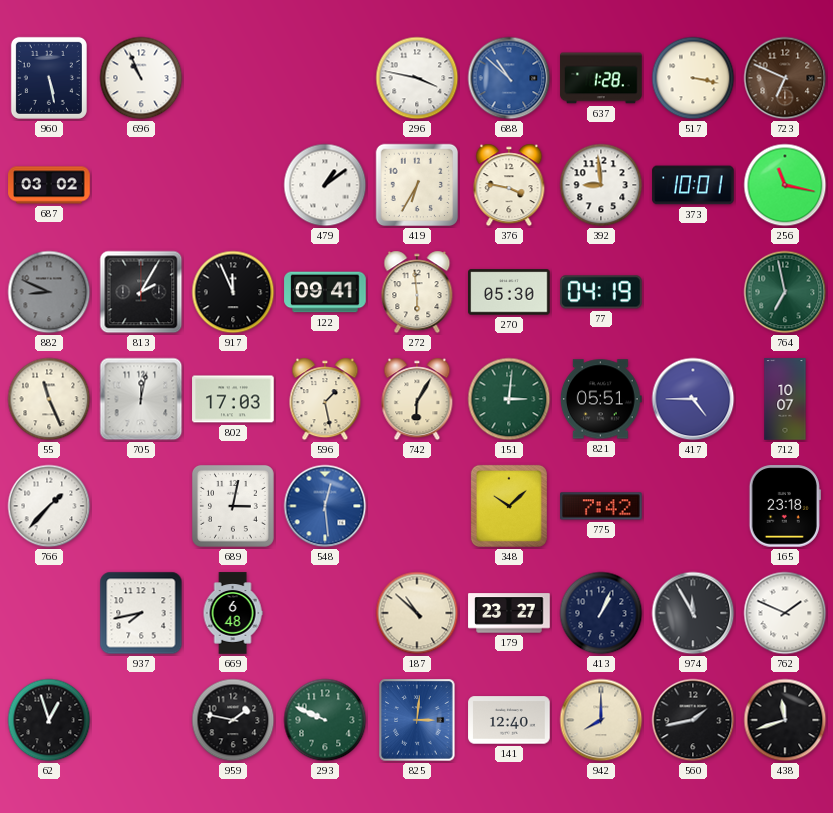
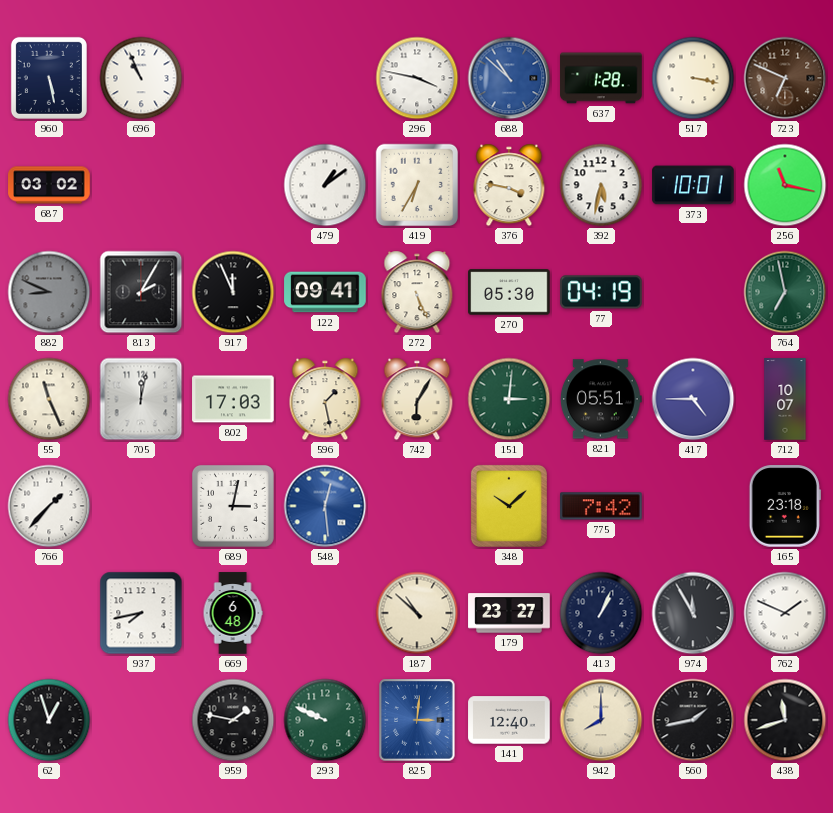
392: 8:59 -> 5:32 (601, 185)
272: 5:59 -> 5:26 (417, 292)
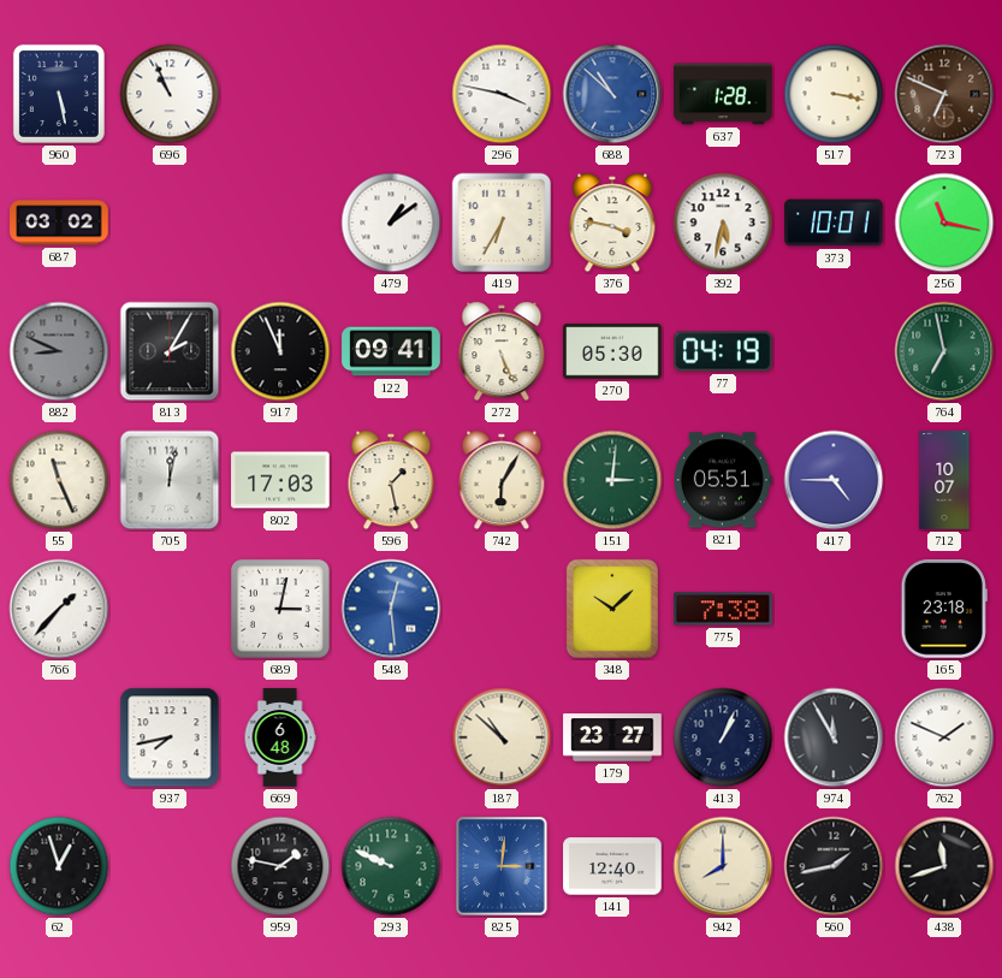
775: 7:42 -> 7:38 (723, 609)
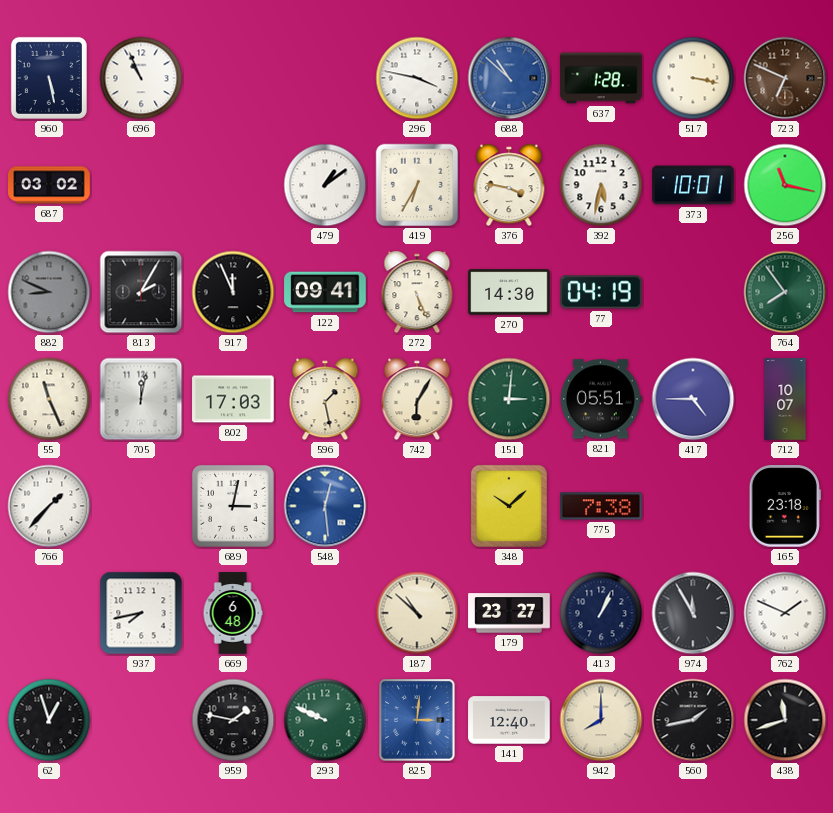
270: 05:30 -> 14:30 (509, 292)
764: 6:58 -> 7:54 (785, 292)
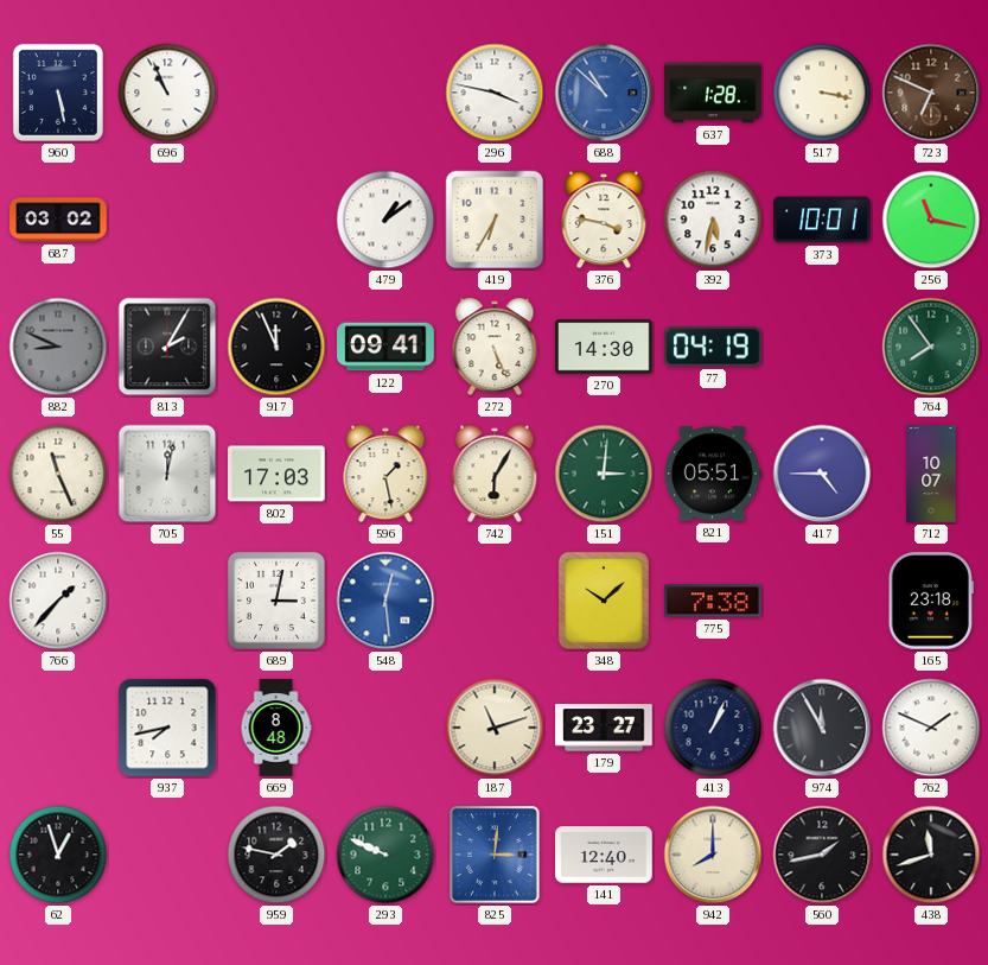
669: 6:48 -> 8:48 (276, 728)
187: 10:52 -> 11:12 (495, 728)
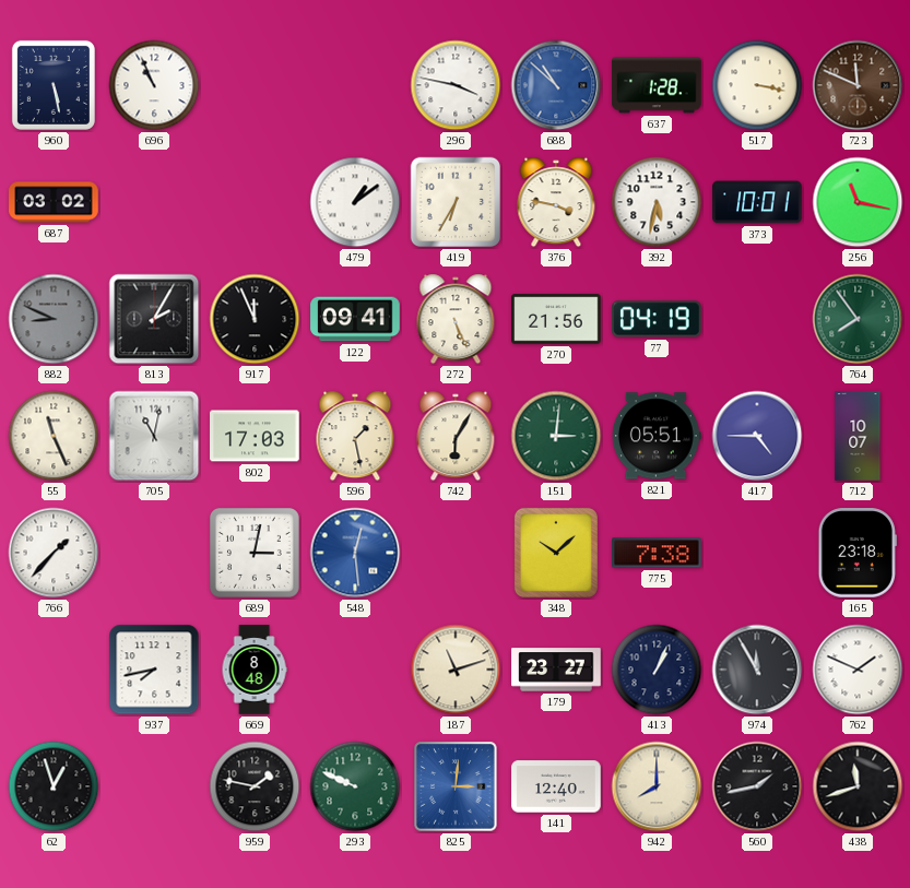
723: 6:49 -> 11:49 (858, 85)
270: 14:30 -> 21:56 (556, 319)
705: 12:02 -> 11:02 (154, 436)
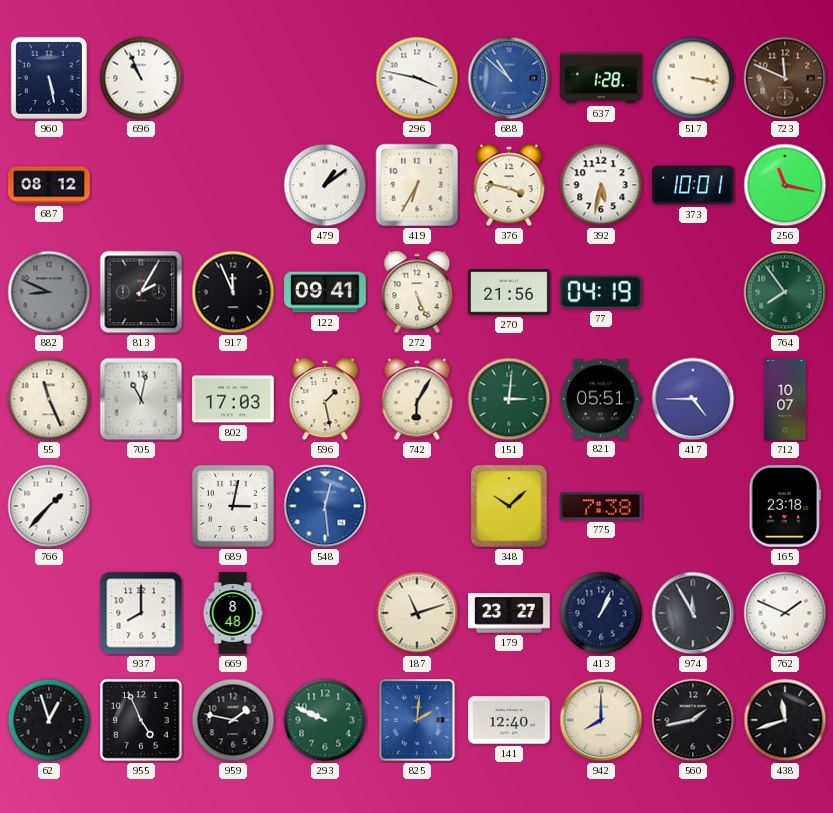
687: 03:02 -> 08:12 (49, 185)
937: 7:43 -> 8:00 (141, 613)
955: none -> 4:56 (141, 720)
825: 3:01 -> 2:01 (417, 720)
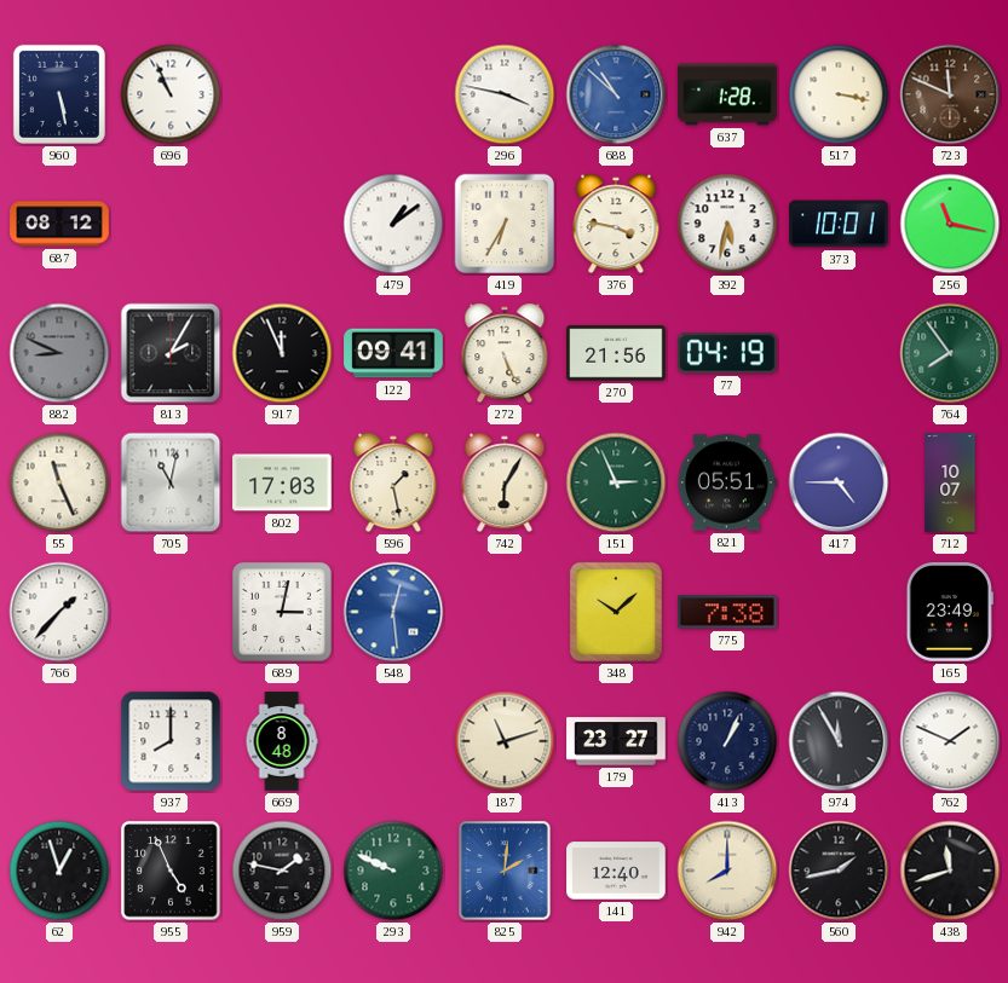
151: 3:01 -> 2:56 (616, 482)
165: 23:18 -> 23:49 (950, 612)
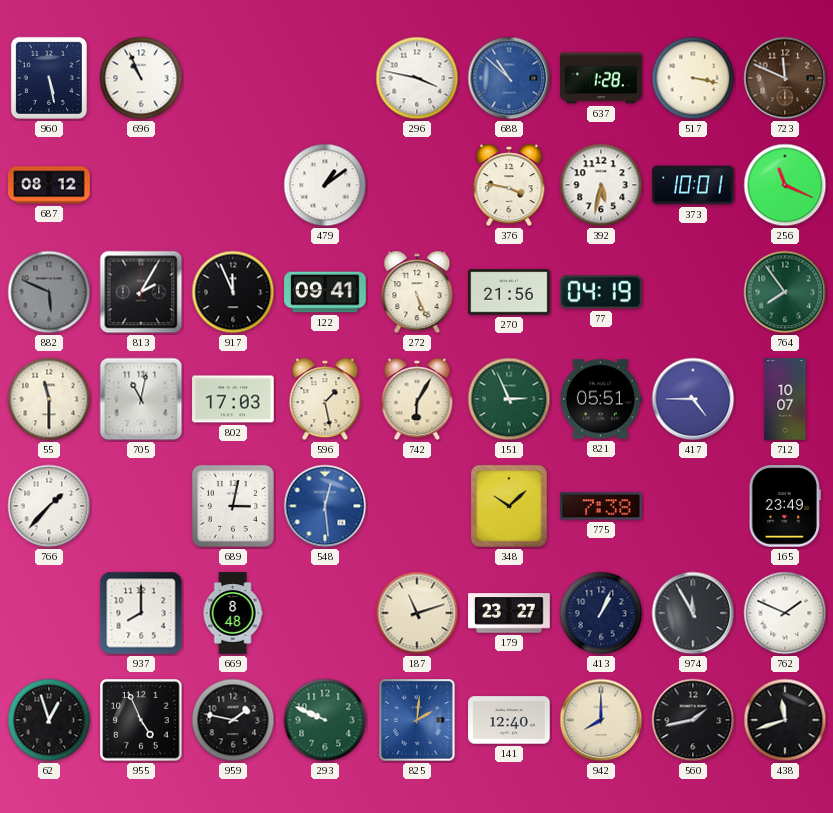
419: 6:35 -> none (505, 224)
256: 11:17 -> 11:19 (785, 185)
882: 8:49 -> 5:49 (49, 292)
55: 11:26 -> 11:30 (49, 399)
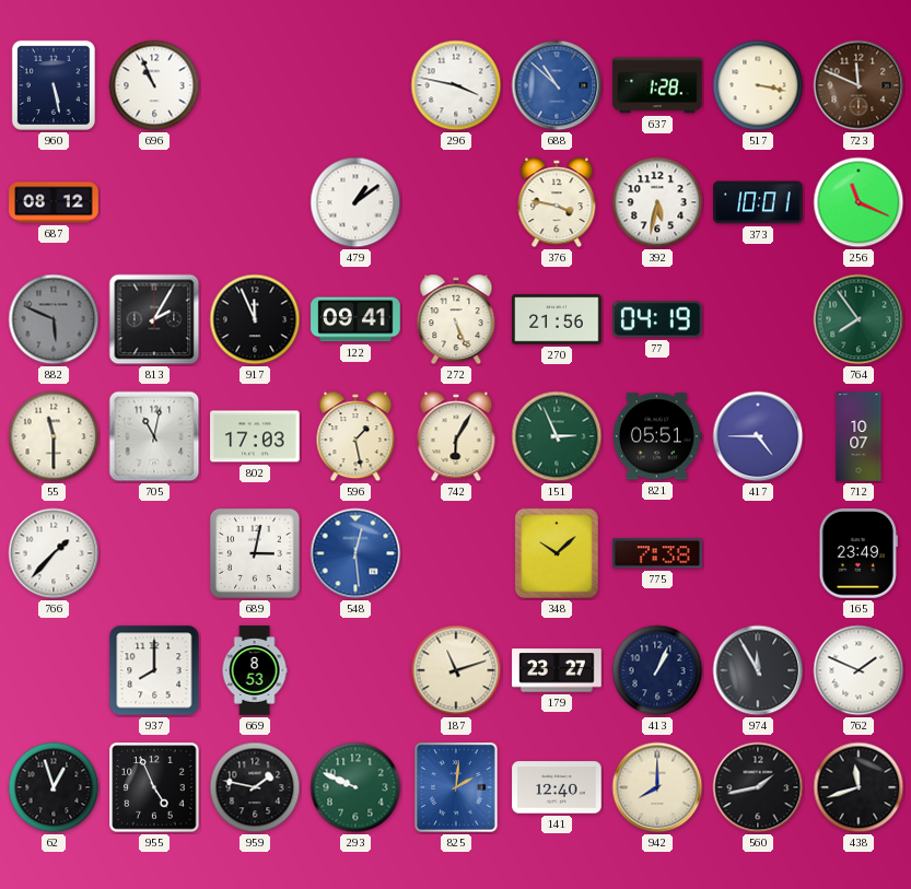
669: 8:48 -> 8:53 (255, 670)
